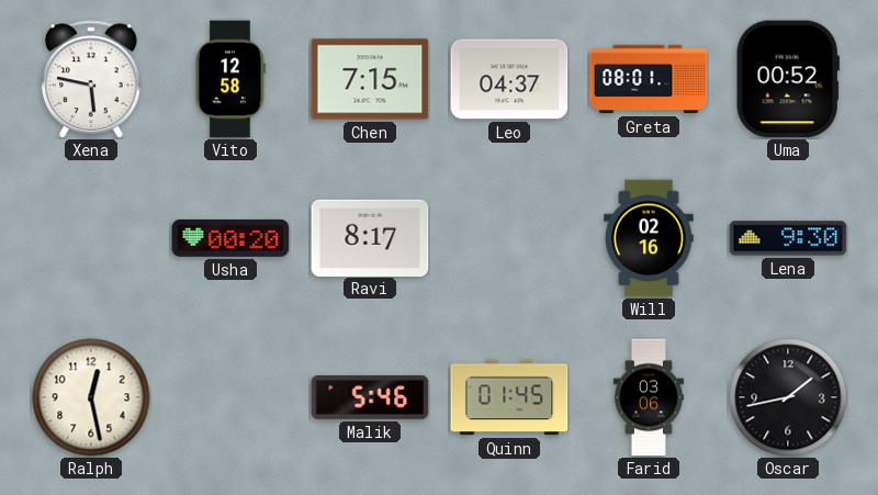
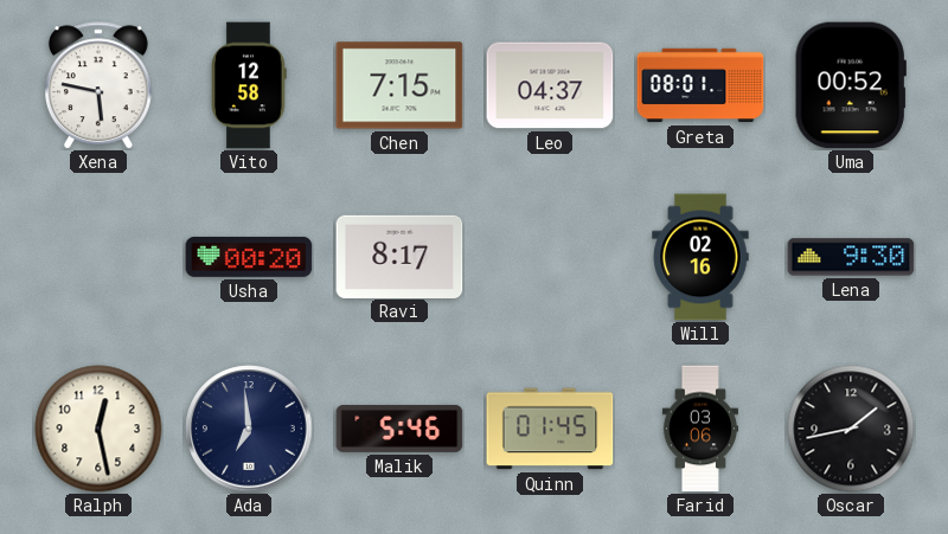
Ada: none -> 6:59 (249, 429)
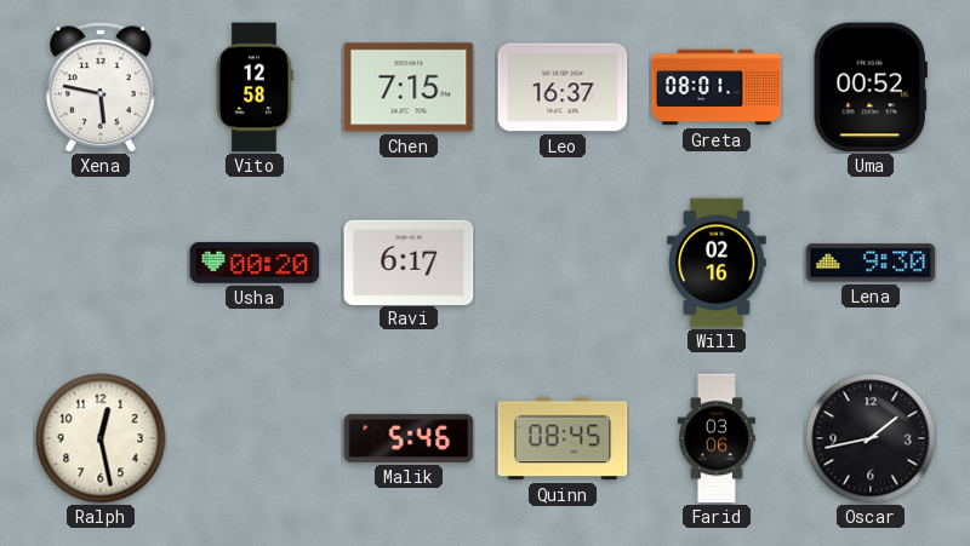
Leo: 04:37 -> 16:37 (563, 87)
Ravi: 8:17 -> 6:17 (409, 261)
Ada: 6:59 -> none (249, 429)
Quinn: 01:45 -> 08:45 (563, 438)
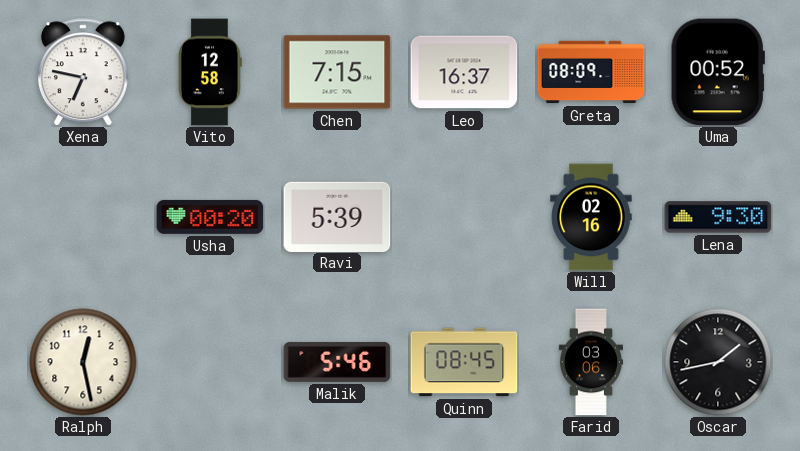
Xena: 5:47 -> 6:47 (83, 72)
Greta: 08:01 -> 08:09 (591, 72)
Ravi: 6:17 -> 5:39 (337, 216)
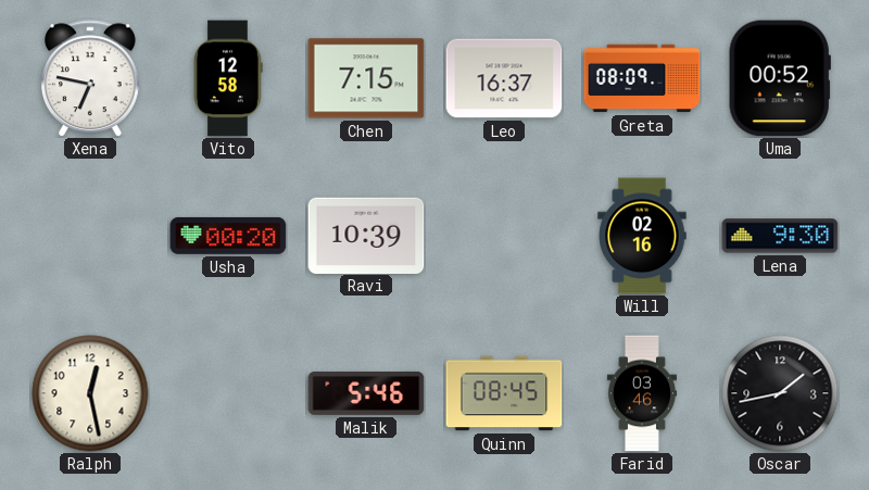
Ravi: 5:39 -> 10:39 (366, 235)
Farid: 03:06 -> 03:46 (642, 393)
